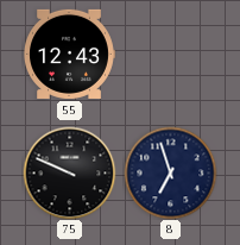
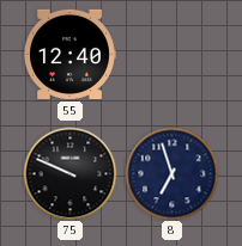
55: 12:43 -> 12:40 (69, 54)
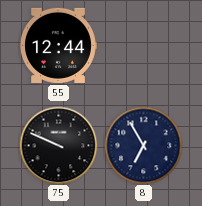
55: 12:40 -> 12:44 (58, 45)
8: 6:57 -> 6:55 (143, 145)
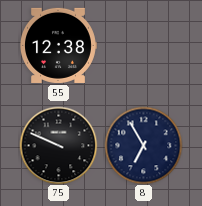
55: 12:44 -> 12:38 (58, 45)
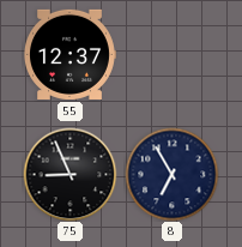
55: 12:38 -> 12:37 (69, 54)
75: 9:49 -> 8:56 (69, 174)
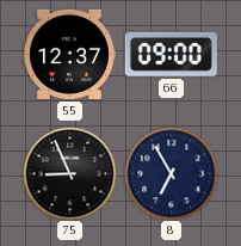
66: none -> 09:00 (171, 54)
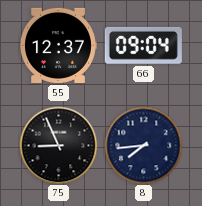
66: 09:00 -> 09:04 (143, 45)
8: 6:55 -> 7:44 (143, 145)
